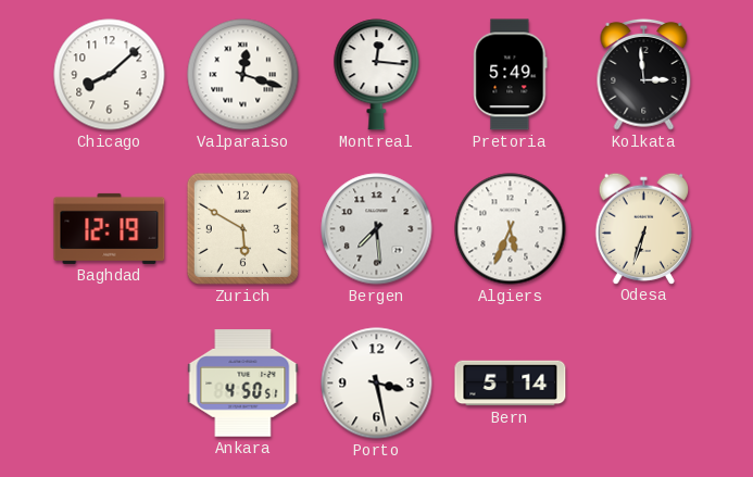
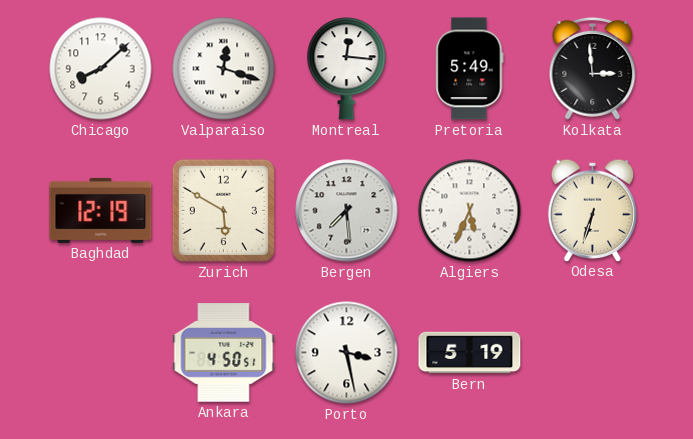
Bern: 5:14 -> 5:19 (470, 353)
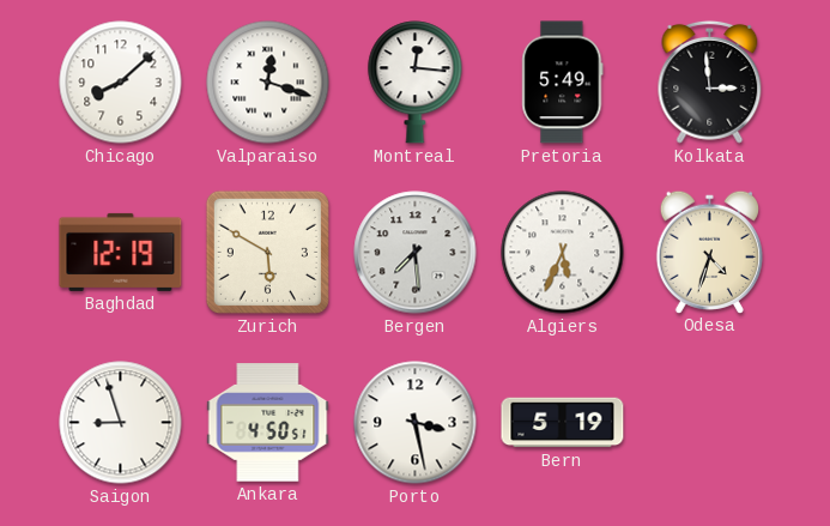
Odesa: 6:33 -> 4:33 (709, 252)
Saigon: none -> 8:57 (121, 423)
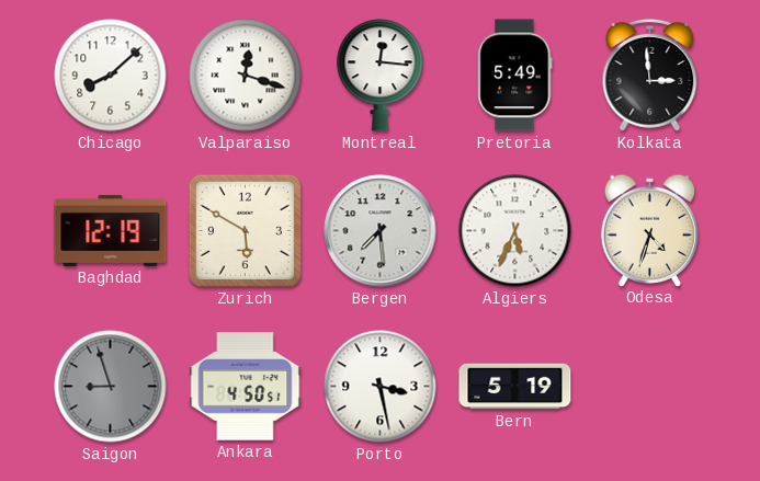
Saigon dial: white -> grey (111, 387)
